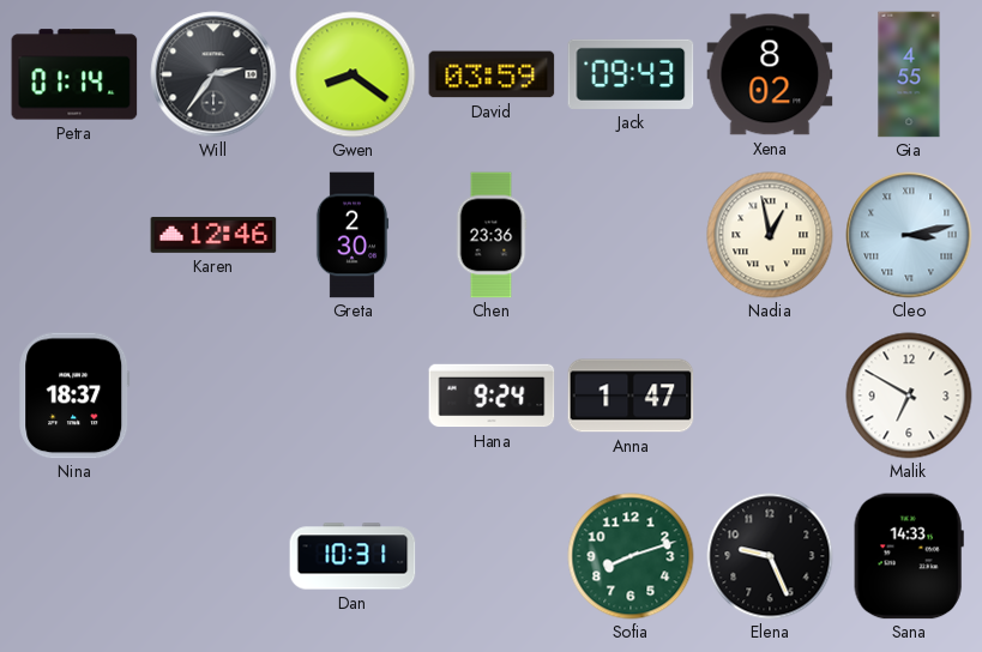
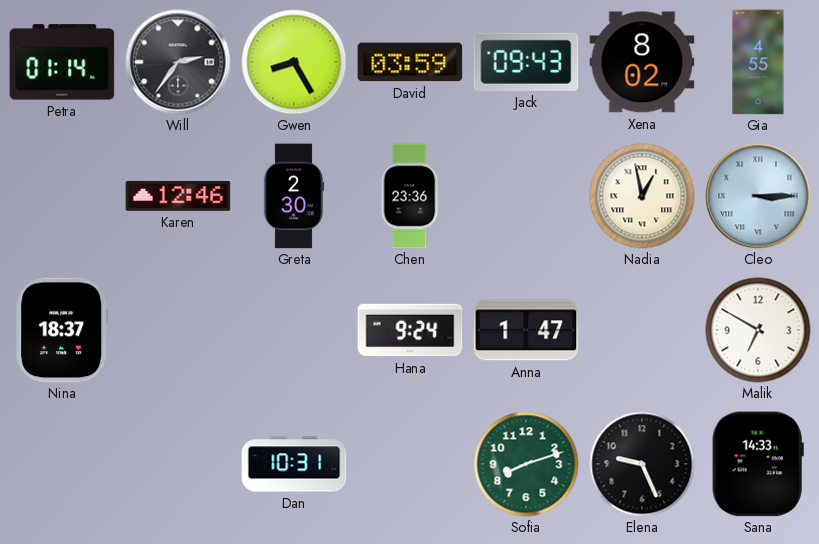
Gwen: 8:21 -> 8:25 (294, 62)
Cleo: 3:13 -> 3:15 (758, 196)
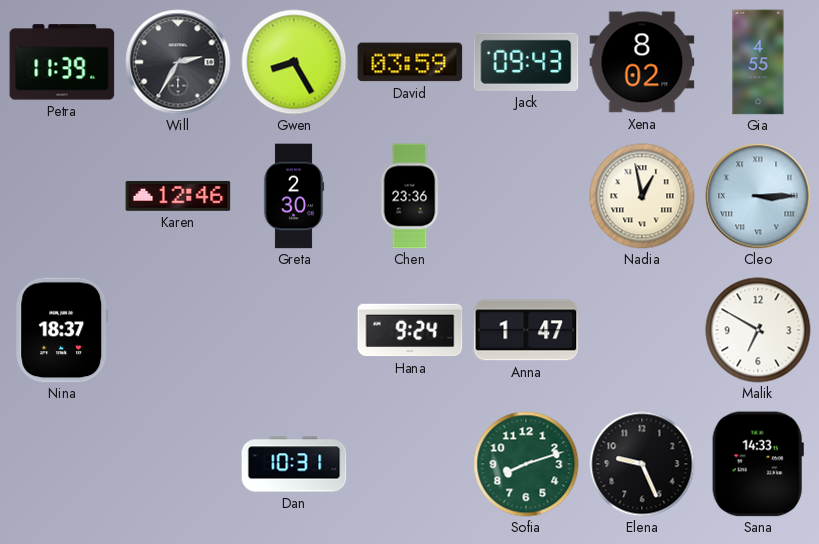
Petra: 01:14 -> 11:39 (62, 62)
Will: 2:36 -> 2:35 (178, 62)
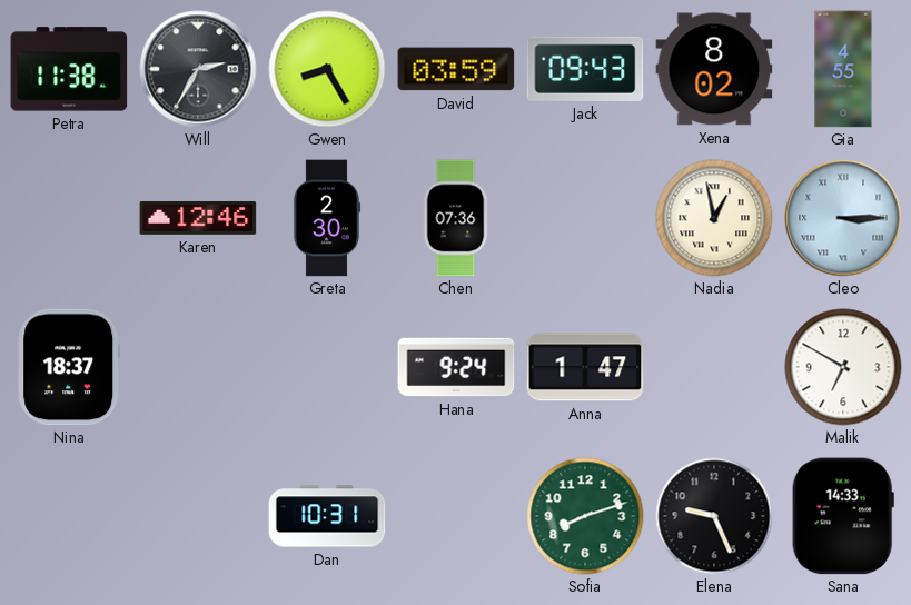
Petra: 11:39 -> 11:38 (69, 69)
Chen: 23:36 -> 07:36 (456, 218)
